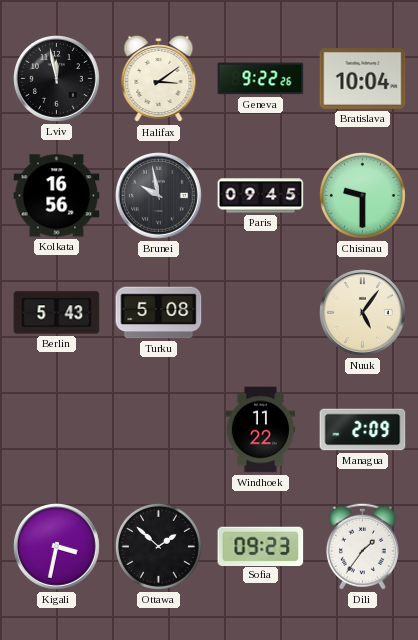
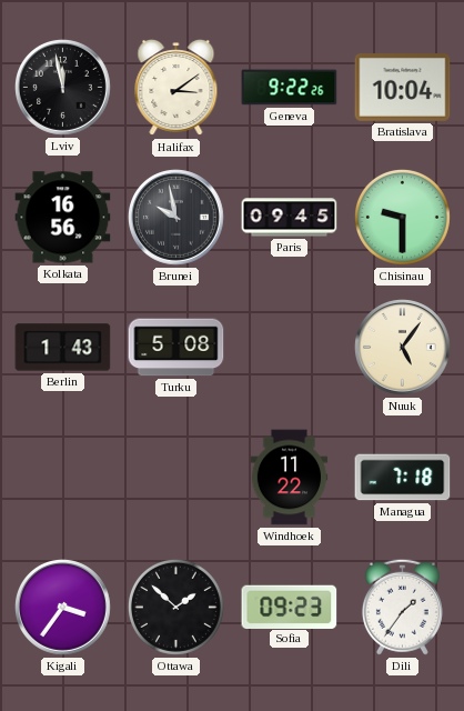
Berlin: 5:43 -> 1:43 (63, 348)
Managua: 2:09 -> 7:18 (403, 478)
Kigali: 3:32 -> 3:36 (63, 608)
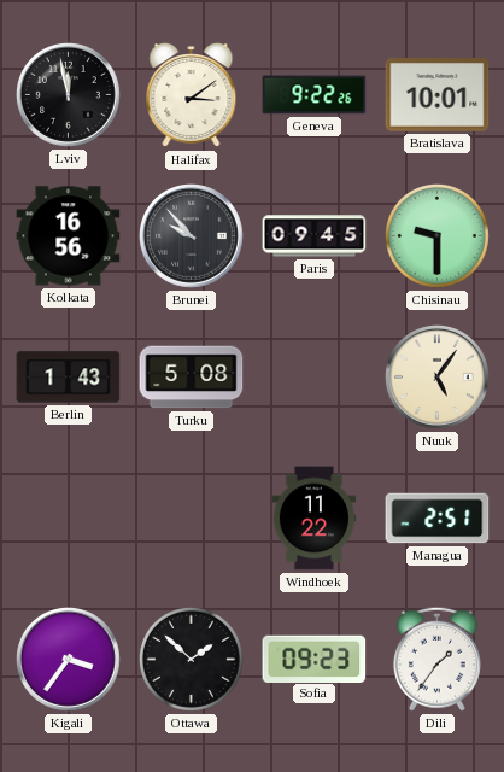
Bratislava: 10:04 -> 10:01 (438, 95)
Brunei: 9:58 -> 9:53 (192, 236)
Managua: 7:18 -> 2:51 (438, 519)
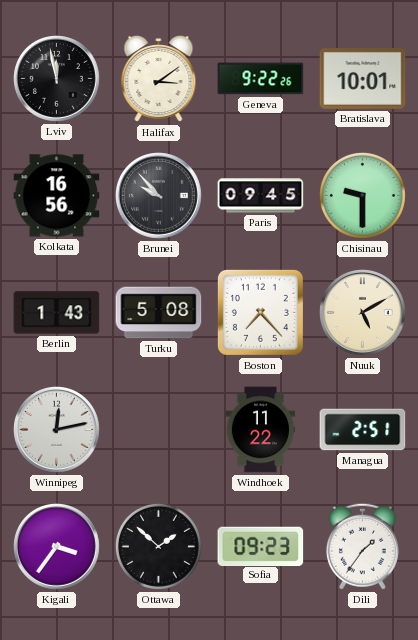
Boston: none -> 7:23 (260, 312)
Nuuk: 5:06 -> 5:10 (363, 313)
Winnipeg: none -> 12:13 (57, 430)
